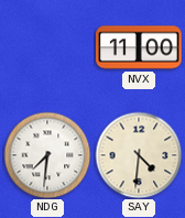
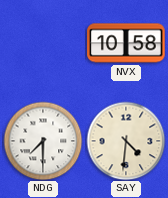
NVX: 11:00 -> 10:58 (126, 43)
NDG: 7:31 -> 7:30 (43, 141)
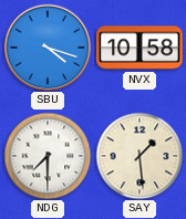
SBU: none -> 4:18 (48, 48)
SAY: 4:31 -> 1:29 (139, 156)
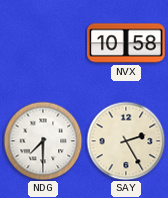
SBU: 4:18 -> none (48, 48)
SAY: 1:29 -> 2:25 (126, 141)
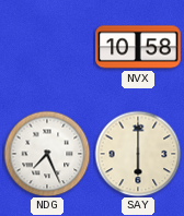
NDG: 7:30 -> 7:26 (47, 154)
SAY: 2:25 -> 6:00 (138, 154)
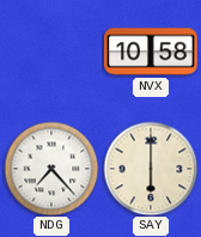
NDG: 7:26 -> 7:23 (51, 169)
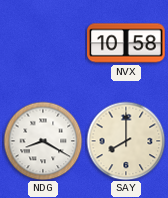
NDG: 7:23 -> 8:20 (43, 141)
SAY: 6:00 -> 8:00 (126, 141)
